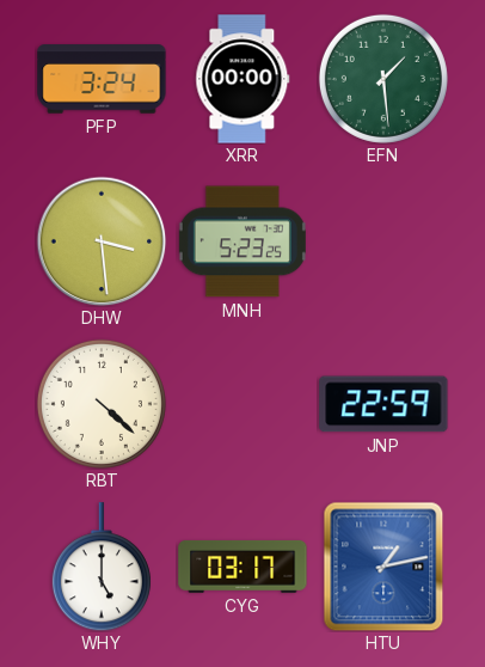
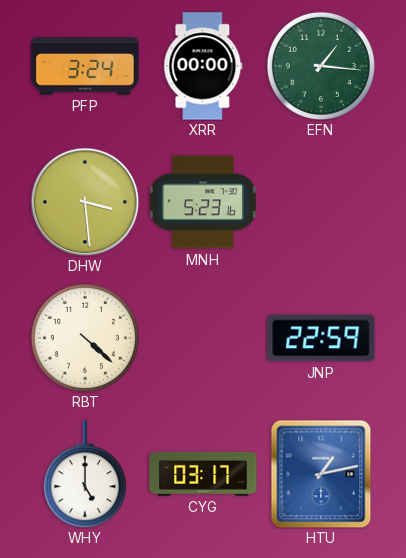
EFN: 1:29 -> 1:16 (321, 66)
MNH: 5:23:25 -> 5:23:16 (203, 202)
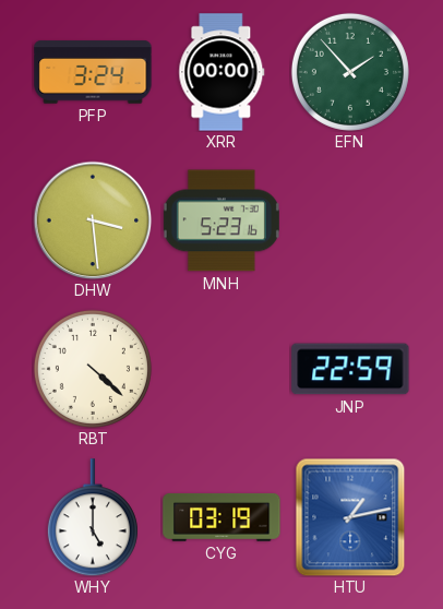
EFN: 1:16 -> 1:53 (350, 72)
CYG: 03:17 -> 03:19 (221, 517)
